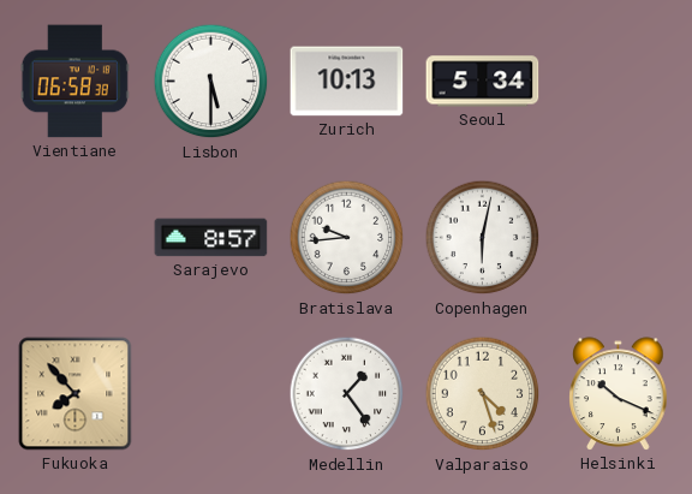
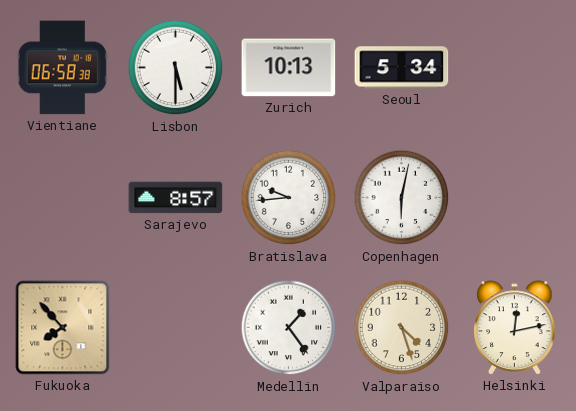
Helsinki: 10:19 -> 12:13 (515, 328)
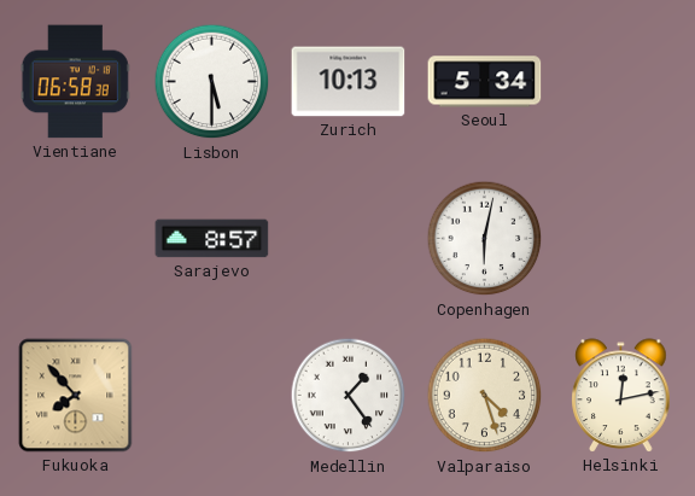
Bratislava: 9:44 -> none (289, 198)
